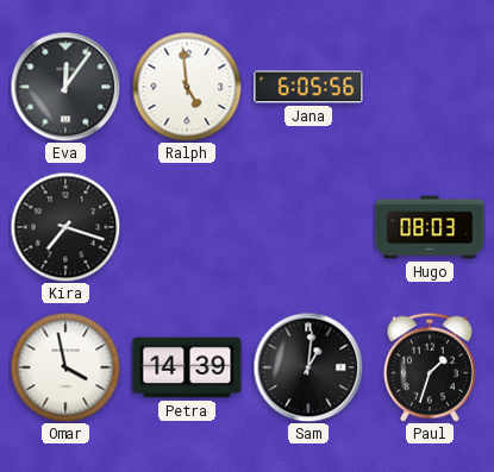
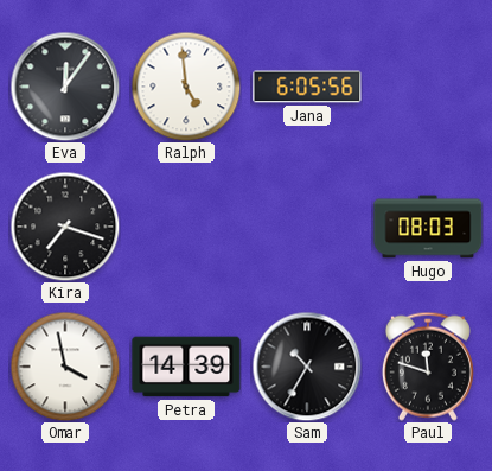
Sam: 1:01 -> 10:35 (307, 367)
Paul: 1:33 -> 11:48 (428, 367)
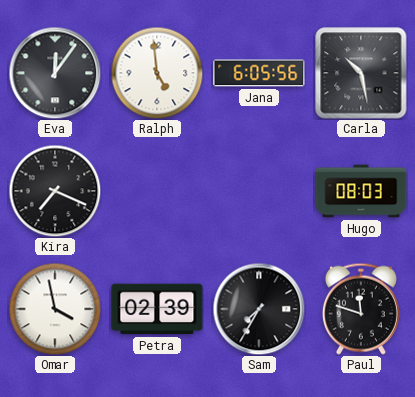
Carla: none -> 10:28 (361, 73)
Kira: 7:18 -> 7:19 (55, 191)
Petra: 14:39 -> 02:39 (157, 309)
Sam: 10:35 -> 7:35 (259, 309)
